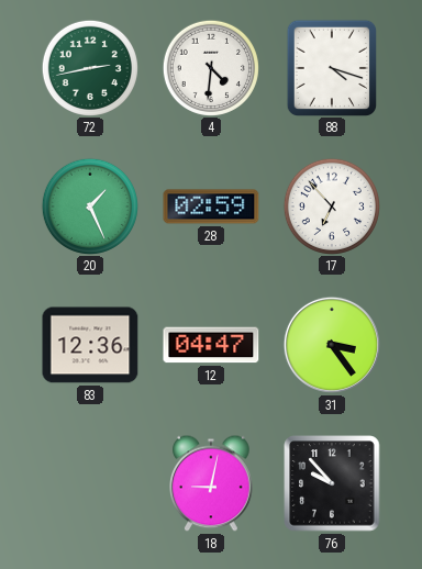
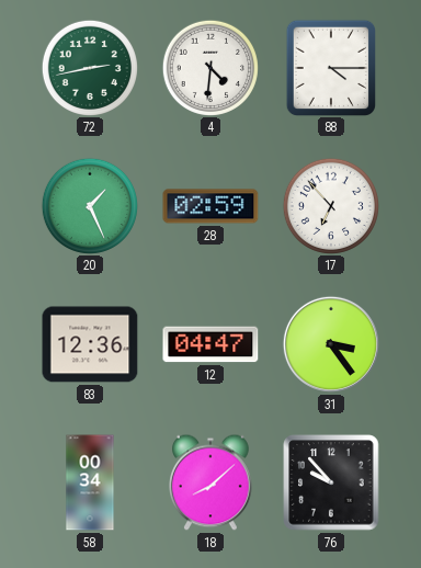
88: 4:18 -> 4:15 (330, 67)
58: none -> 00:34 (90, 482)
18: 9:02 -> 8:08 (210, 482)
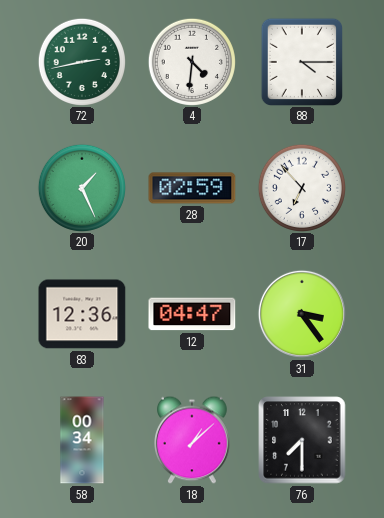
18: 8:08 -> 1:08 (192, 440)
76: 9:53 -> 7:30 (302, 440)
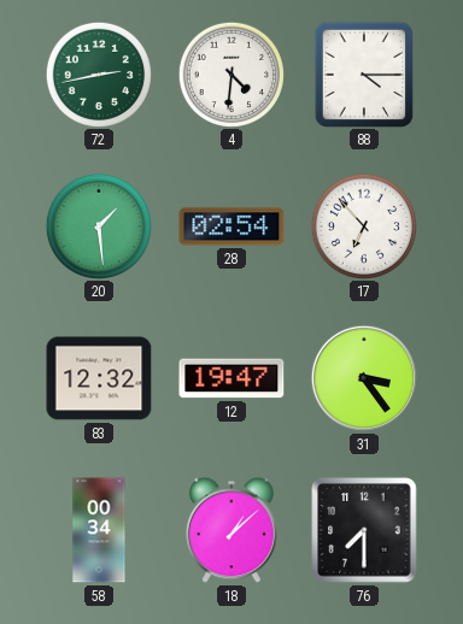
20: 1:26 -> 1:29 (98, 225)
28: 02:59 -> 02:54 (231, 226)
83: 12:36 -> 12:32 (99, 378)
12: 04:47 -> 19:47 (231, 378)
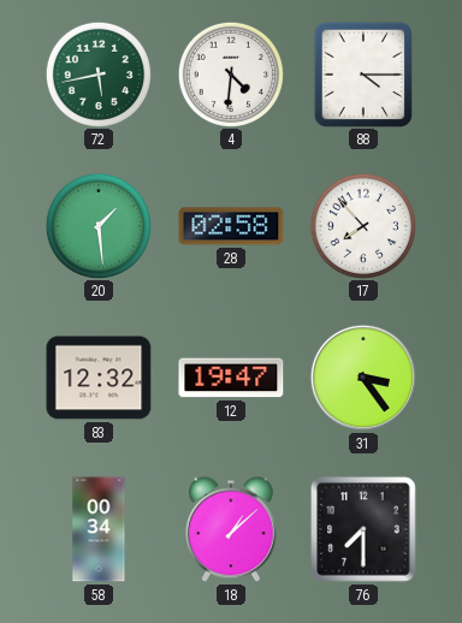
72: 2:43 -> 5:43 (97, 73)
28: 02:54 -> 02:58 (231, 226)
17: 6:53 -> 7:53 (362, 225)
